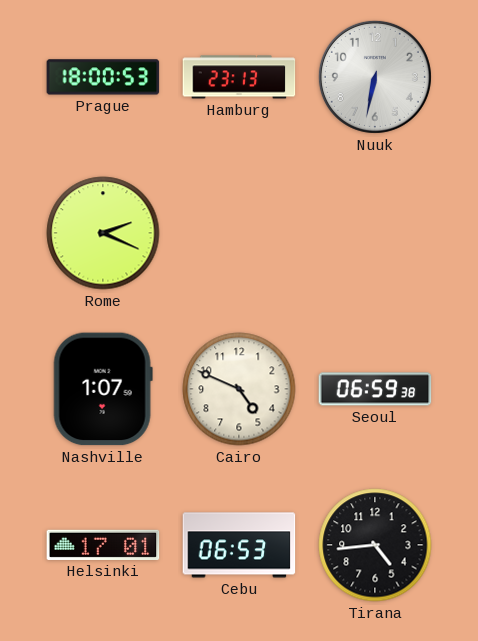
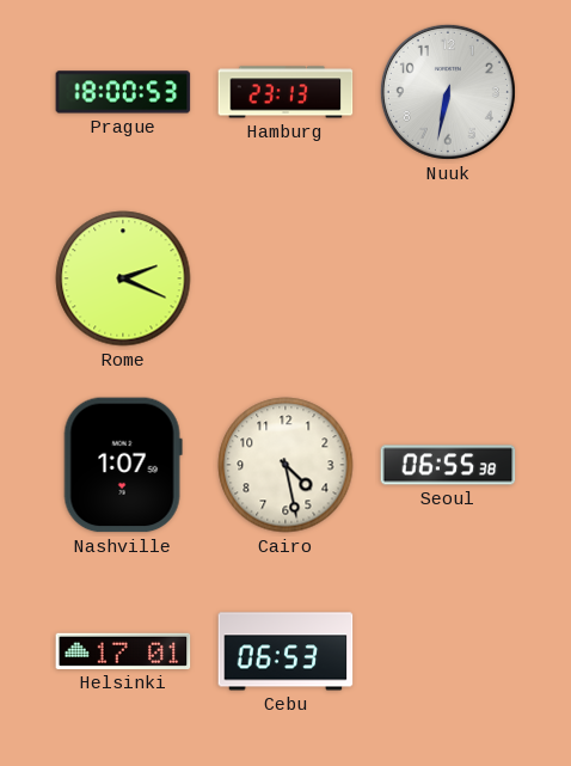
Cairo: 4:49 -> 4:28 (285, 465)
Seoul: 06:59 -> 06:55 (448, 465)
Tirana: 4:44 -> none (375, 545)
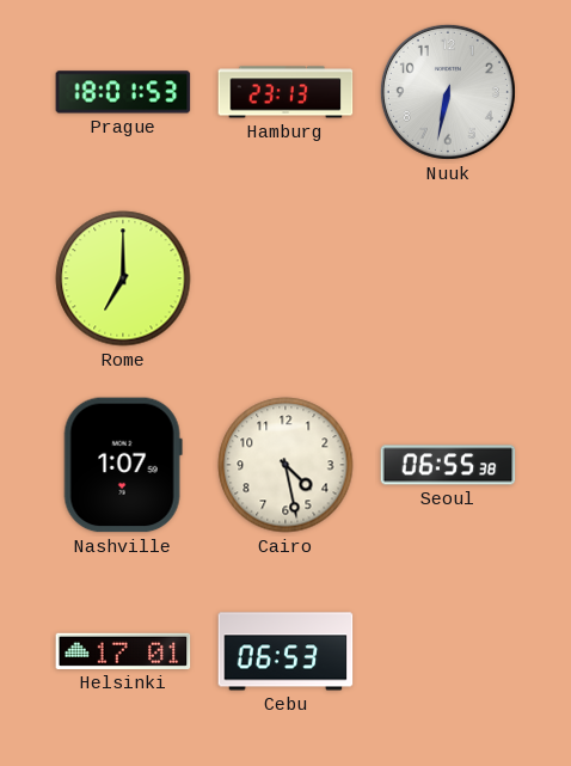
Prague: 18:00 -> 18:01 (123, 92)
Rome: 2:19 -> 7:00 (123, 278)
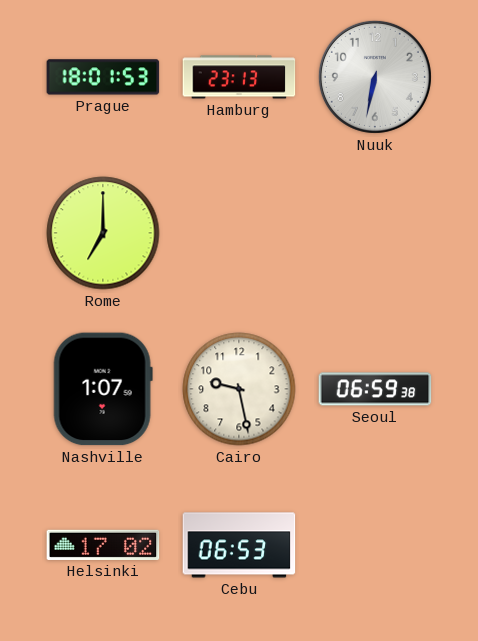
Cairo: 4:28 -> 9:28 (239, 389)
Seoul: 06:55 -> 06:59 (375, 389)
Helsinki: 17:01 -> 17:02 (103, 545)
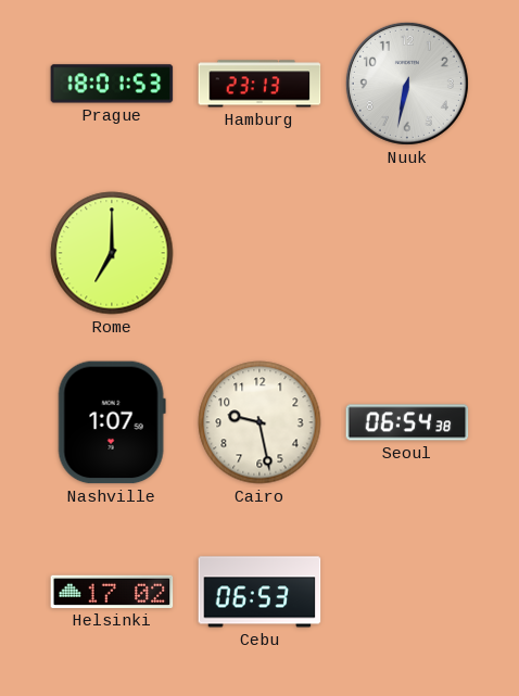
Seoul: 06:59 -> 06:54 (407, 422)
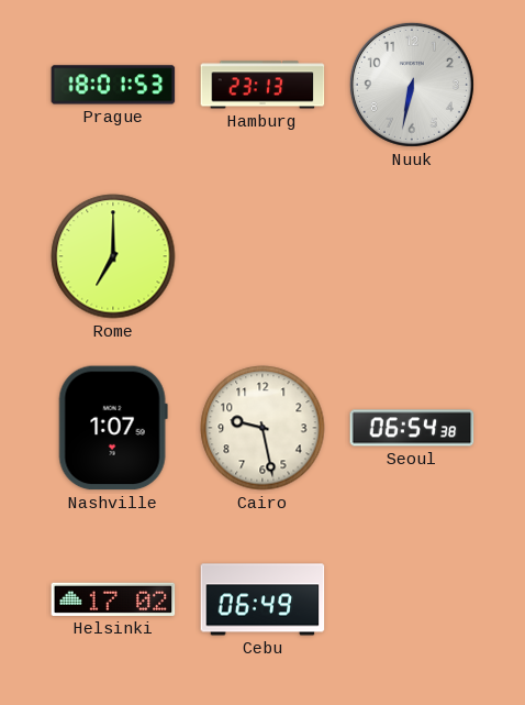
Cebu: 06:53 -> 06:49 (262, 599)
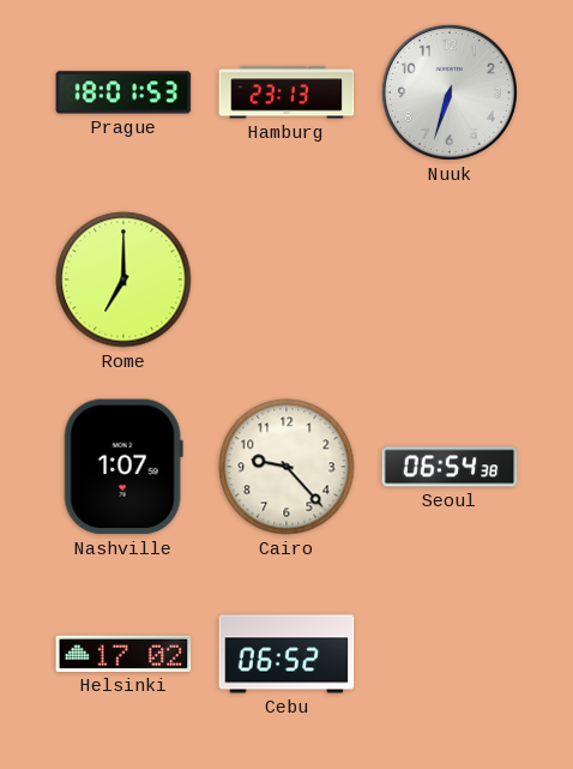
Nuuk: 6:32 -> 6:33 (450, 92)
Cairo: 9:28 -> 9:23 (286, 467)
Cebu: 06:49 -> 06:52 (286, 654)
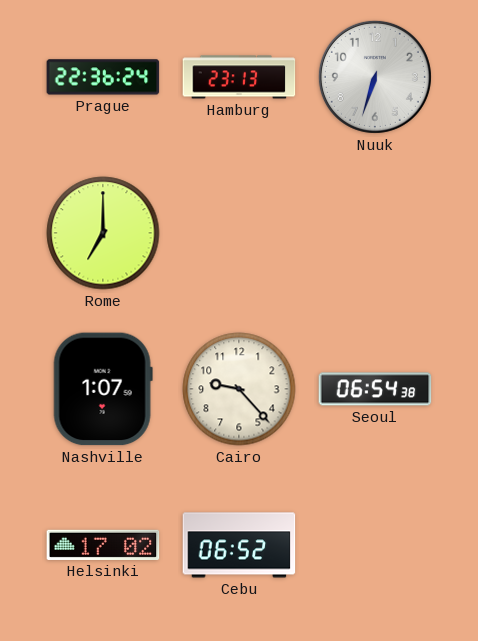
Prague: 18:01 -> 22:36 (103, 77)
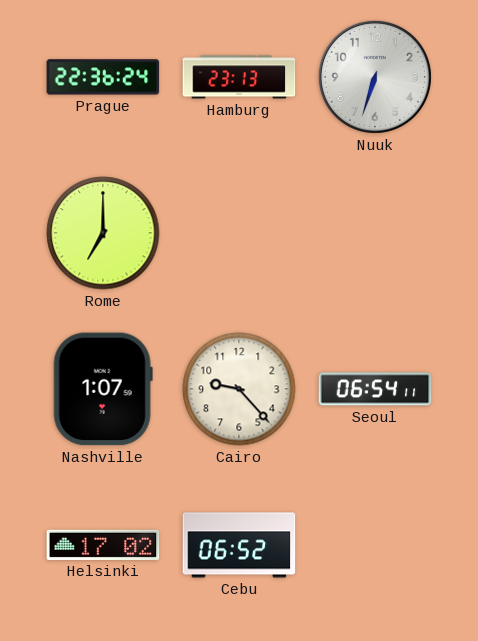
Seoul: 06:54:38 -> 06:54:11 (375, 389)
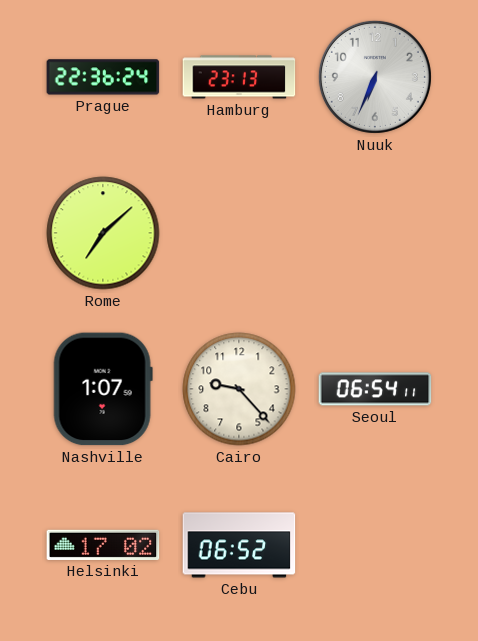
Nuuk: 6:33 -> 6:34 (375, 77)
Rome: 7:00 -> 7:08 (103, 233)
